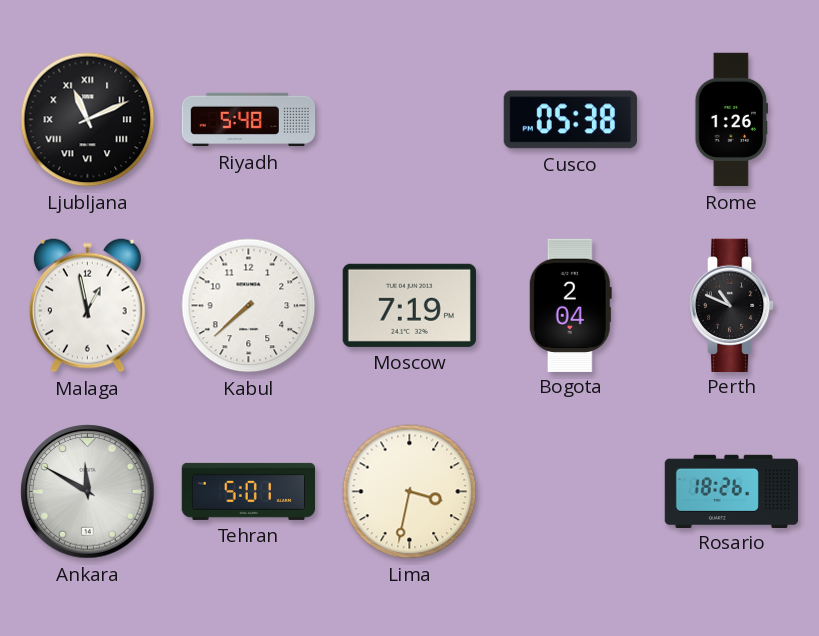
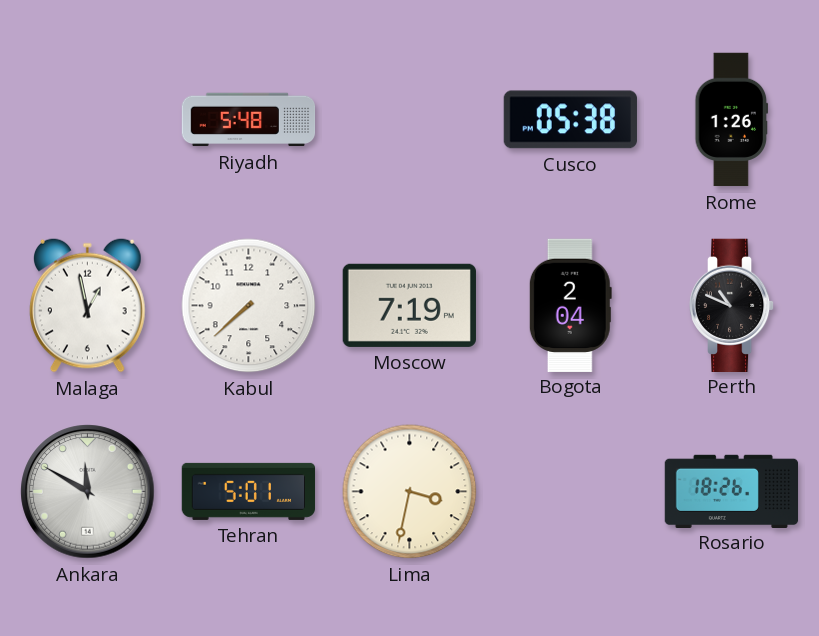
Ljubljana: 11:11 -> none (88, 120)
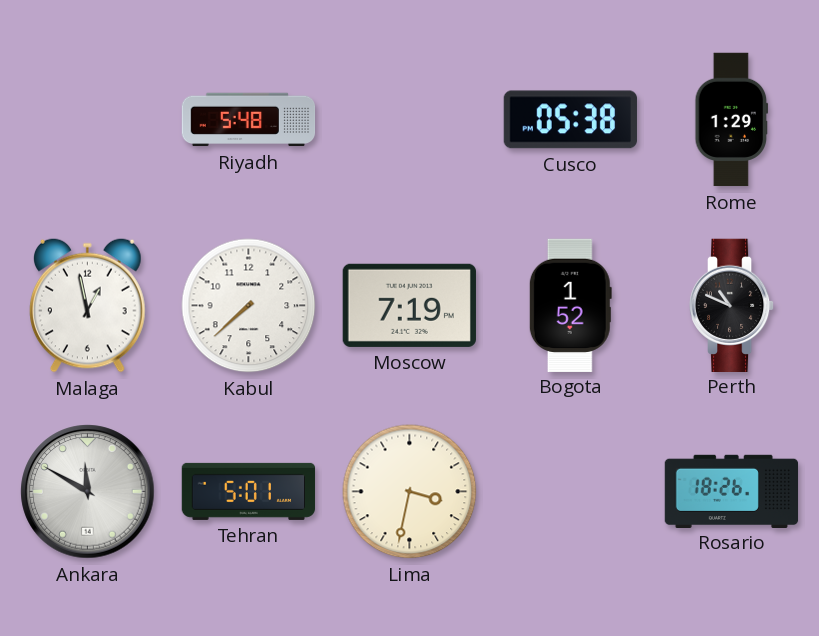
Rome: 1:26 -> 1:29 (732, 120)
Bogota: 2:04 -> 1:52 (570, 305)
